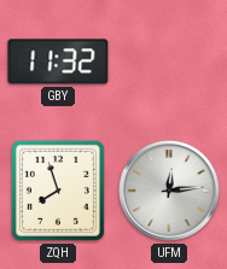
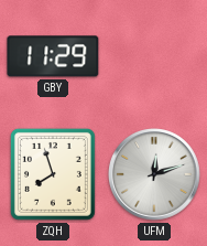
GBY: 11:32 -> 11:29 (53, 56)
UFM: 12:14 -> 12:12 (155, 175)
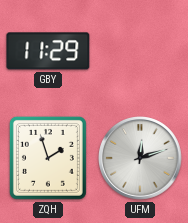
ZQH: 7:57 -> 1:57 (48, 158)
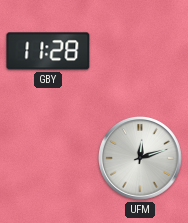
GBY: 11:29 -> 11:28 (48, 51)
ZQH: 1:57 -> none (48, 158)
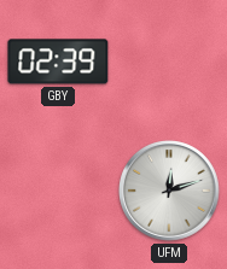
GBY: 11:28 -> 02:39 (58, 62)
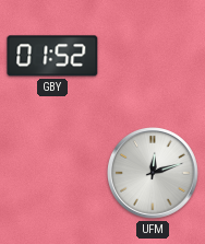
GBY: 02:39 -> 01:52 (52, 56)
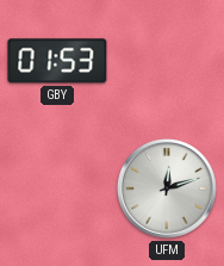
GBY: 01:52 -> 01:53 (57, 61)
